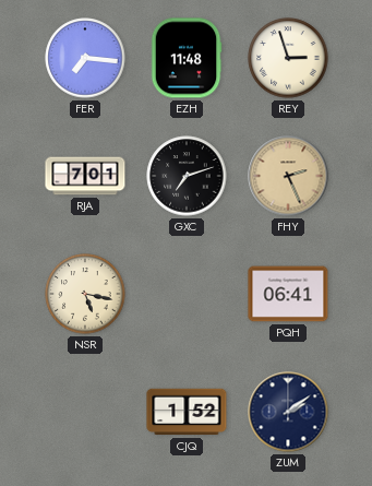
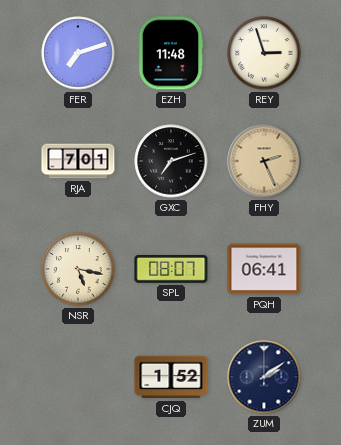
FER: 7:16 -> 7:12 (78, 53)
SPL: none -> 08:07 (171, 269)
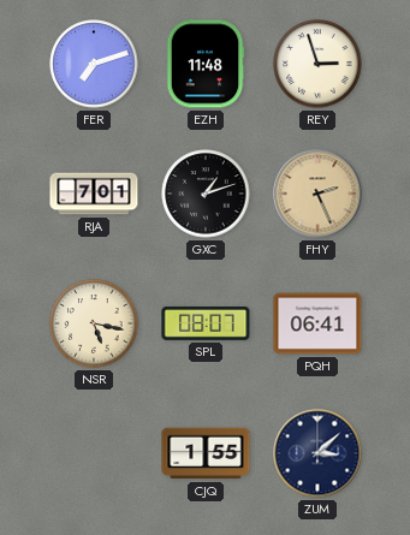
GXC: 7:12 -> 1:12 (206, 194)
CJQ: 1:52 -> 1:55 (206, 453)
ZUM: 2:09 -> 3:08 (317, 453)
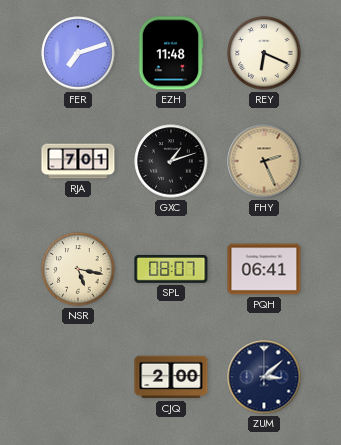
REY: 2:57 -> 6:19 (264, 53)
CJQ: 1:55 -> 2:00 (171, 377)
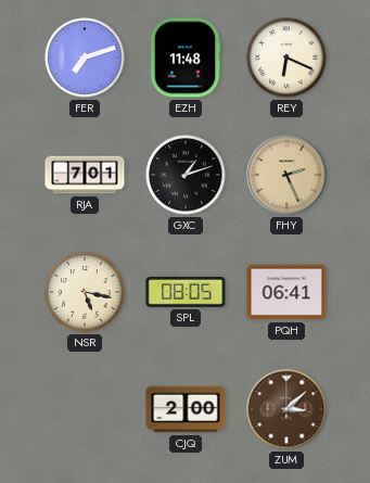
SPL: 08:07 -> 08:05 (186, 292)
ZUM dial: navy -> brown (286, 409)
